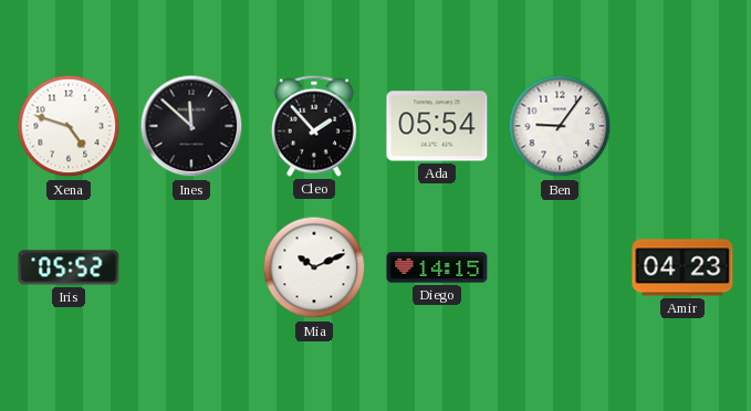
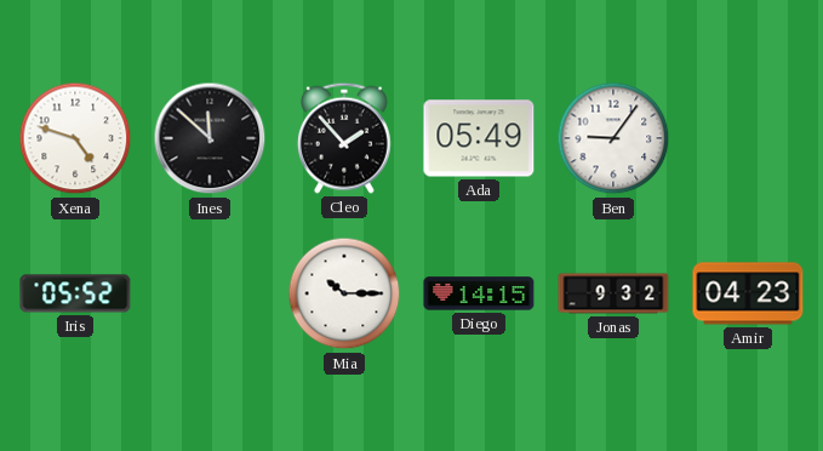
Ada: 05:54 -> 05:49 (479, 138)
Mia: 10:11 -> 10:15 (344, 293)
Jonas: none -> 9:32 (613, 293)
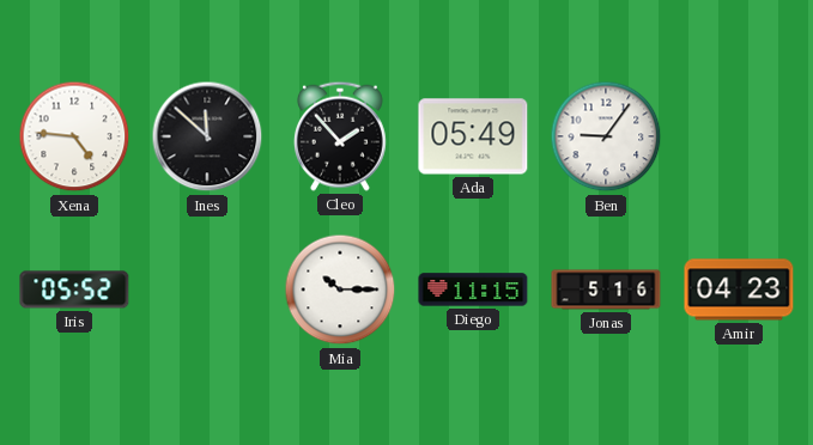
Xena: 4:48 -> 4:46 (74, 136)
Diego: 14:15 -> 11:15 (473, 289)
Jonas: 9:32 -> 5:16 (606, 289)
